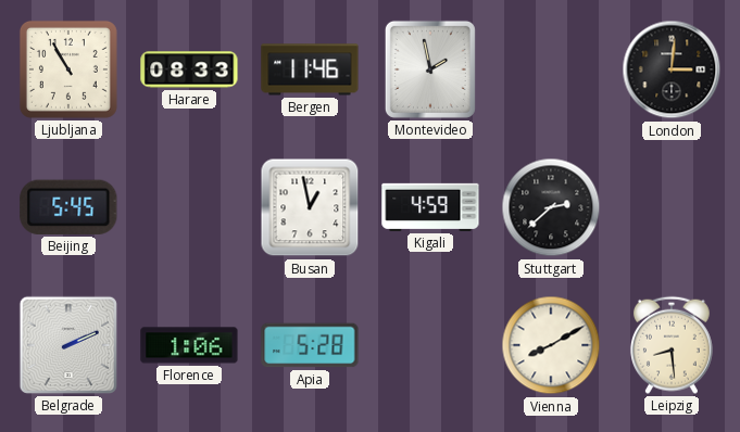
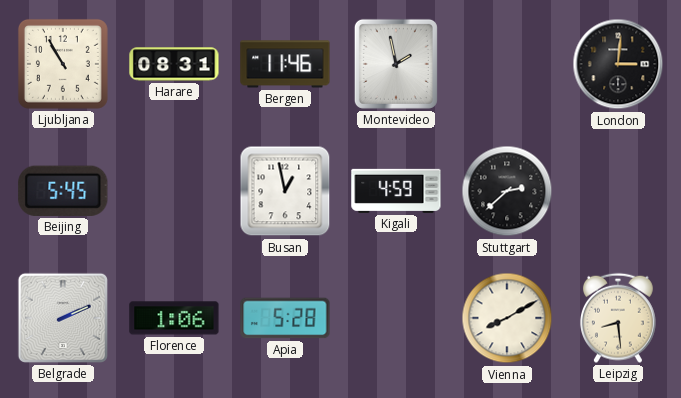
Harare: 08:33 -> 08:31 (174, 64)
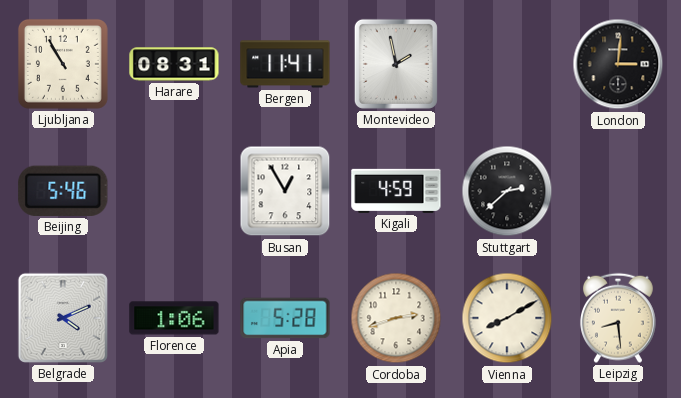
Bergen: 11:46 -> 11:41 (285, 64)
Beijing: 5:45 -> 5:46 (63, 191)
Busan: 12:58 -> 12:55 (285, 191)
Belgrade: 2:11 -> 4:11 (63, 318)
Cordoba: none -> 2:42 (396, 318)
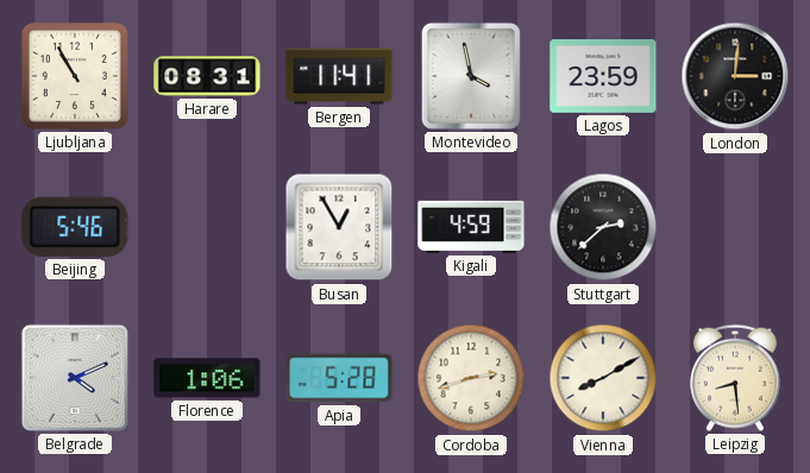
Montevideo: 1:58 -> 3:58 (471, 76)
Lagos: none -> 23:59 (603, 76)
